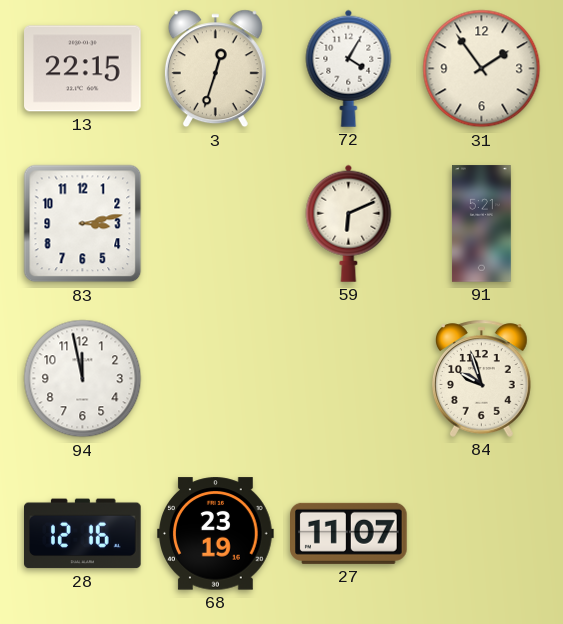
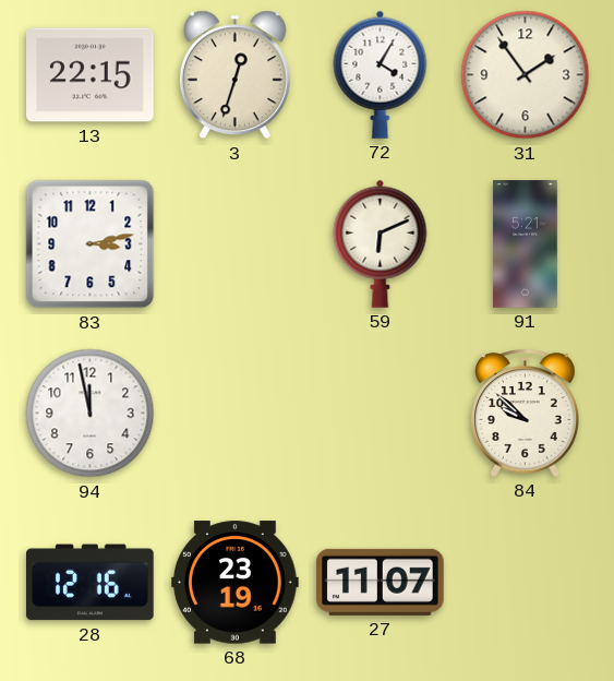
84: 9:57 -> 9:52 (526, 413)
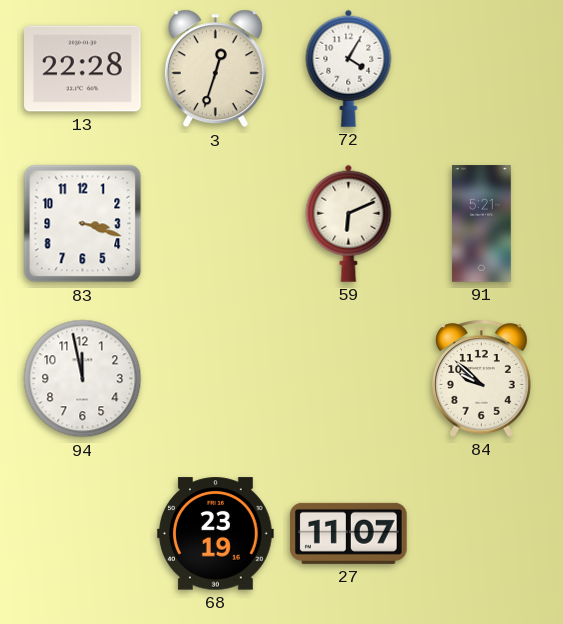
13: 22:15 -> 22:28 (83, 69)
31: 1:54 -> none (526, 75)
83: 3:13 -> 3:18 (83, 224)
28: 12:16 -> none (91, 583)
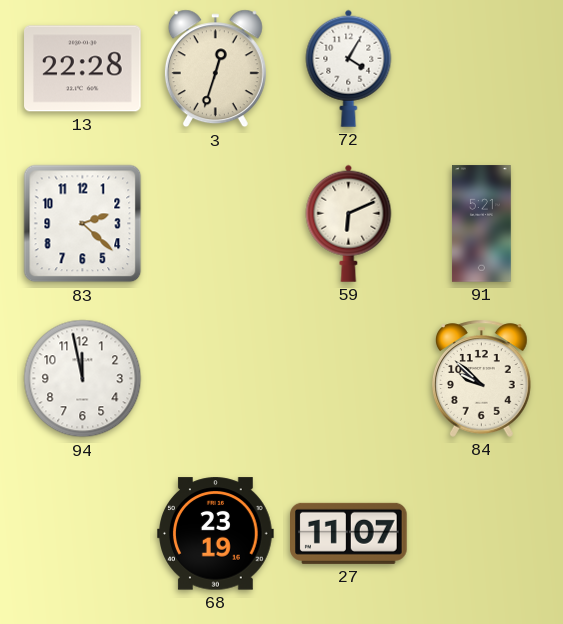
83: 3:18 -> 2:22 (83, 224)
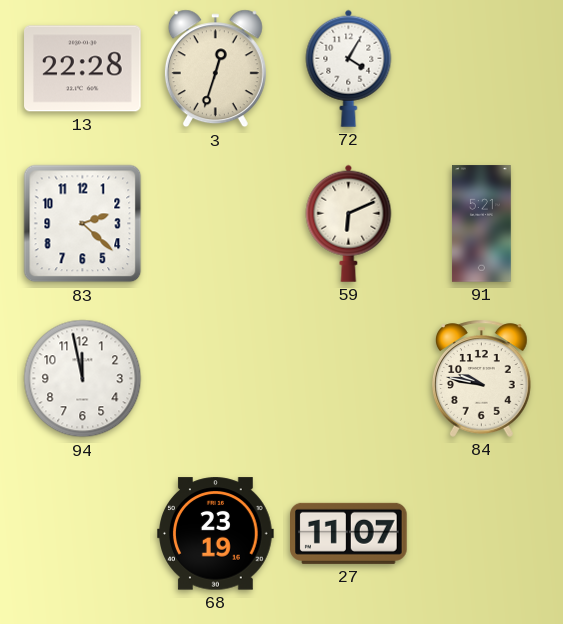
84: 9:52 -> 9:47 (482, 378)
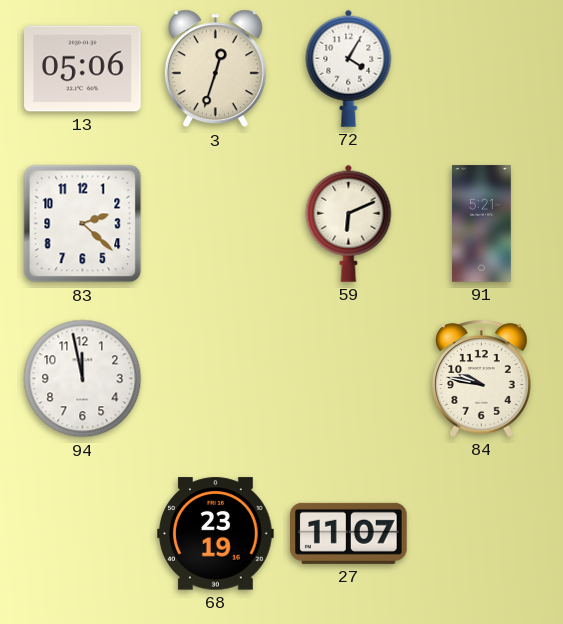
13: 22:28 -> 05:06 (83, 69)
